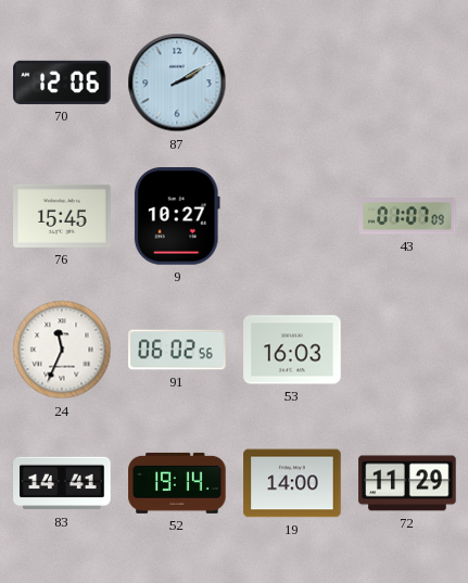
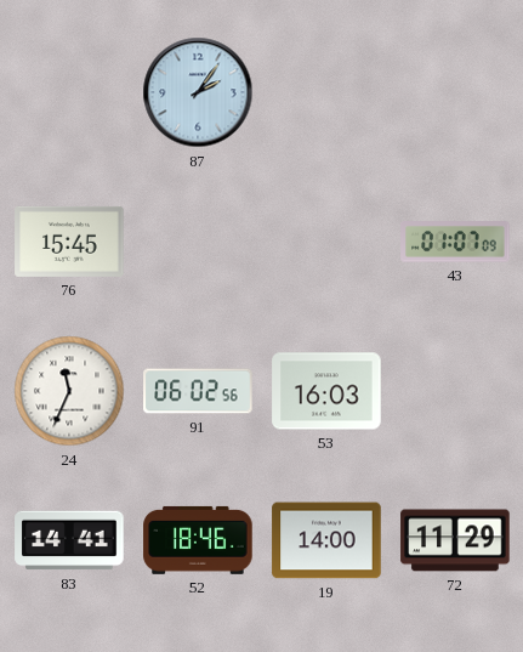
70: 12:06 -> none (62, 83)
87: 2:10 -> 2:06 (198, 92)
9: 10:27 -> none (177, 216)
52: 19:14 -> 18:46 (198, 540)
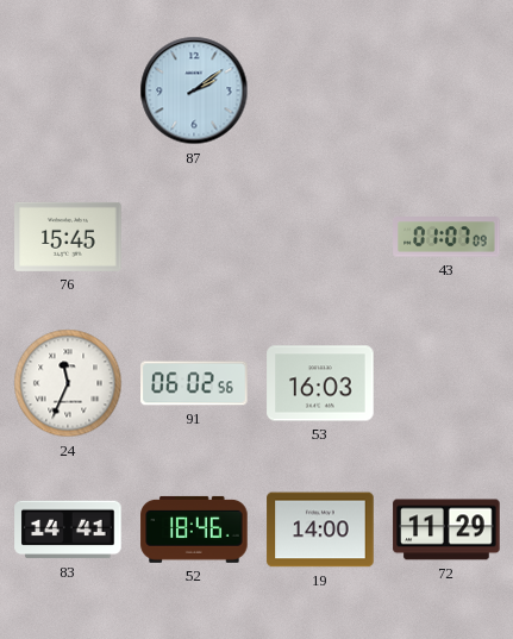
87: 2:06 -> 2:09 (194, 90)
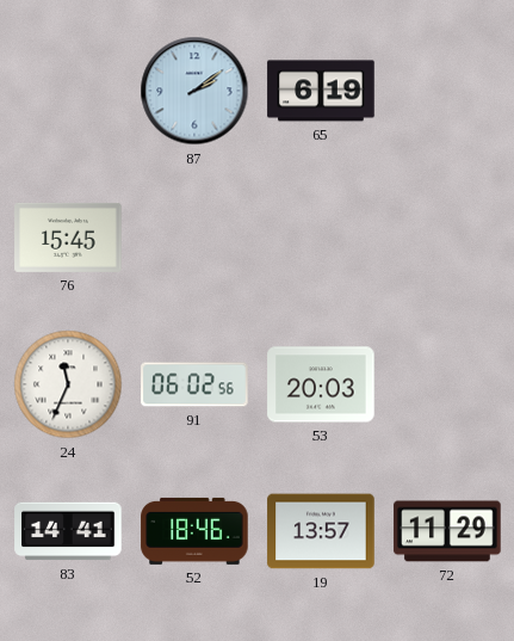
65: none -> 6:19 (321, 91)
43: 01:07 -> none (446, 237)
53: 16:03 -> 20:03 (321, 384)
19: 14:00 -> 13:57 (321, 531)
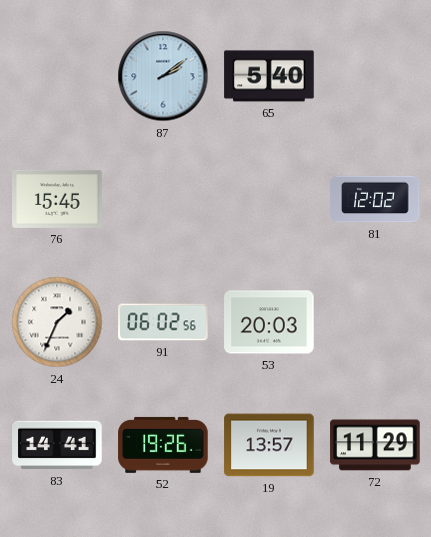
65: 6:19 -> 5:40 (269, 76)
81: none -> 12:02 (375, 199)
24: 11:34 -> 1:34 (57, 322)
52: 18:46 -> 19:26 (163, 445)
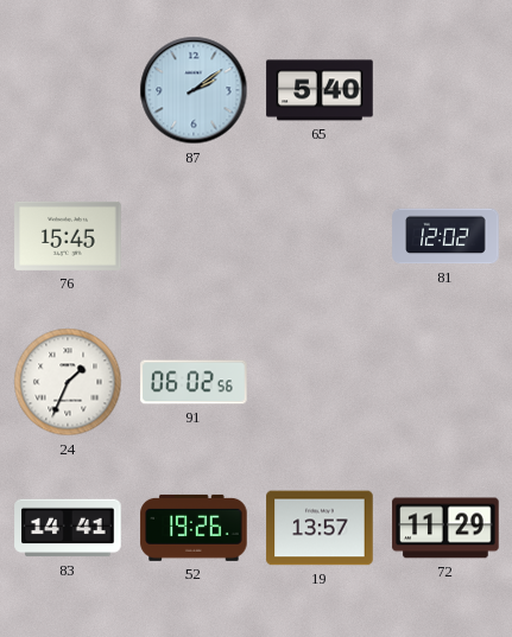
53: 20:03 -> none (269, 322)
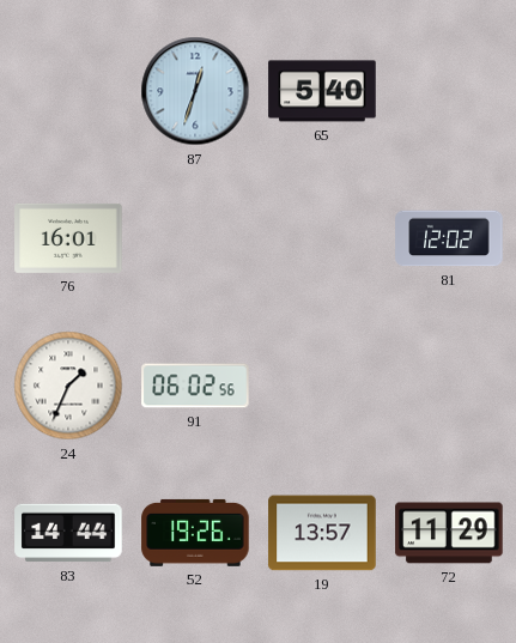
87: 2:09 -> 12:33 (195, 91)
76: 15:45 -> 16:01 (68, 238)
83: 14:41 -> 14:44 (68, 533)
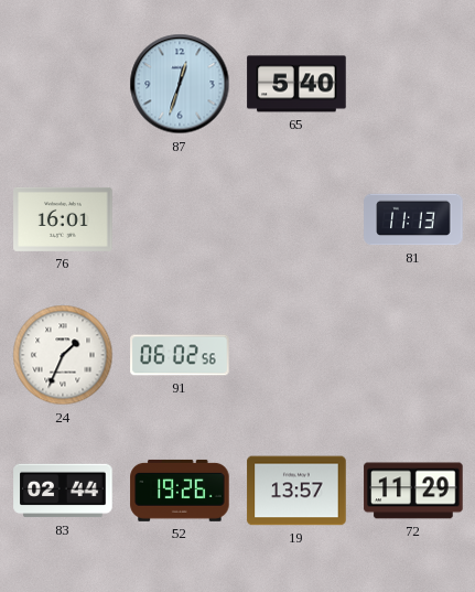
81: 12:02 -> 11:13 (413, 219)
83: 14:44 -> 02:44 (63, 491)
